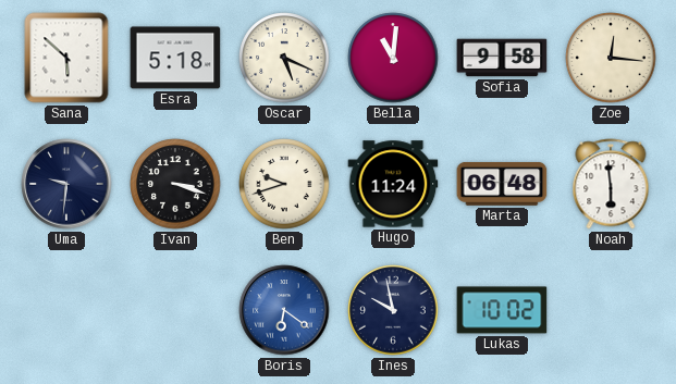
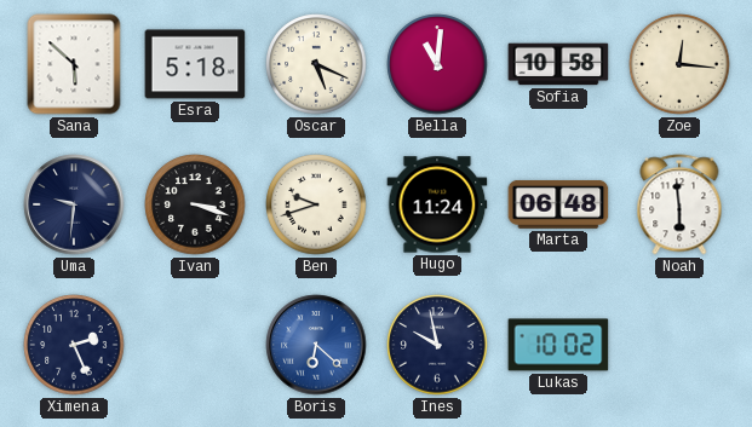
Sofia: 9:58 -> 10:58 (558, 64)
Ximena: none -> 2:26 (74, 345)
Boris: 6:21 -> 6:22 (316, 345)
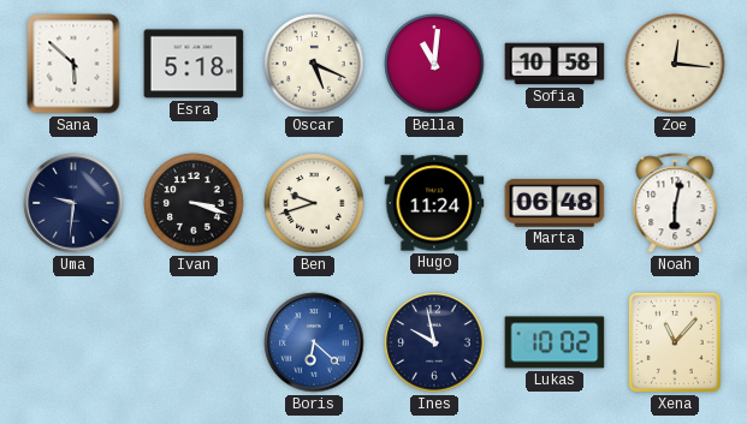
Noah: 5:59 -> 6:02 (675, 203)
Ximena: 2:26 -> none (74, 345)
Xena: none -> 11:07 (675, 342)
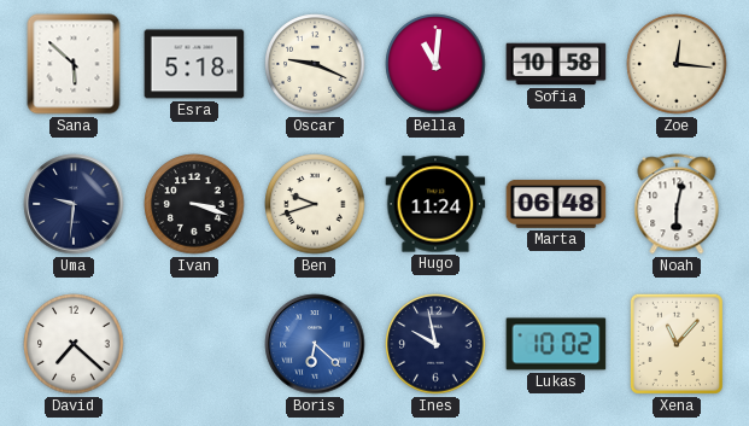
Oscar: 5:19 -> 9:19 (315, 64)
David: none -> 7:22 (74, 344)
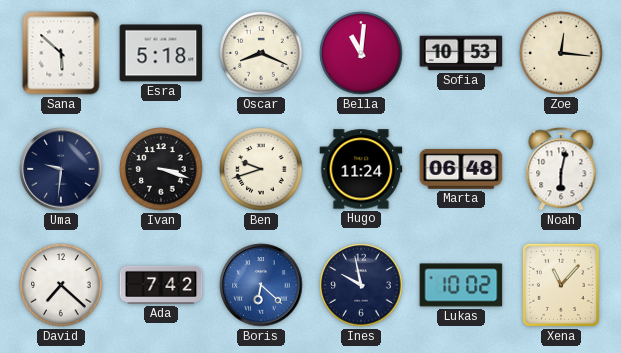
Oscar: 9:19 -> 8:19 (261, 53)
Sofia: 10:58 -> 10:53 (461, 53)
Ada: none -> 7:42 (161, 285)
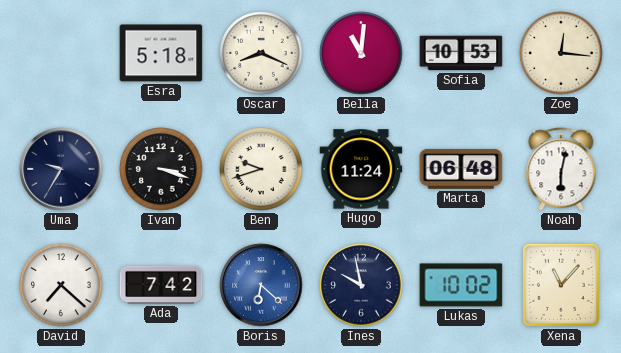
Sana: 5:52 -> none (61, 53)
Uma: 9:31 -> 9:35 (61, 169)
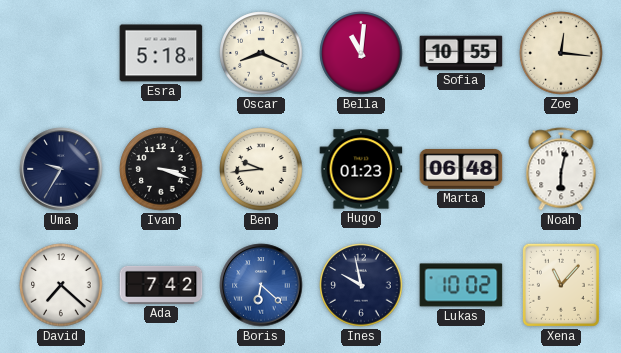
Sofia: 10:53 -> 10:55 (461, 53)
Ben: 9:42 -> 9:44 (261, 169)
Hugo: 11:24 -> 01:23 (361, 169)
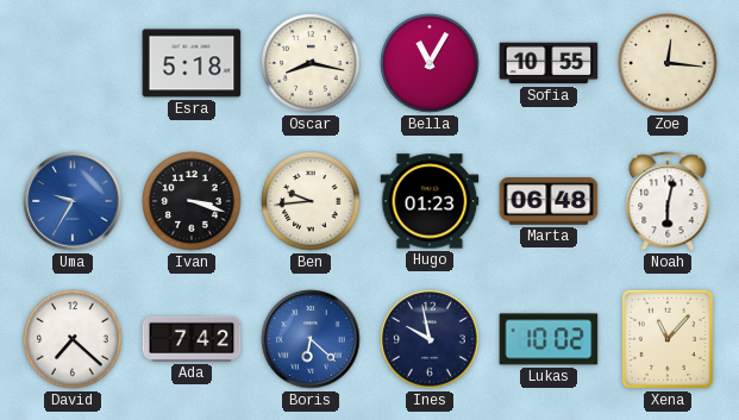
Oscar: 8:19 -> 8:17 (311, 63)
Bella: 11:01 -> 11:05 (430, 63)
Uma dial: navy -> blue (73, 201)
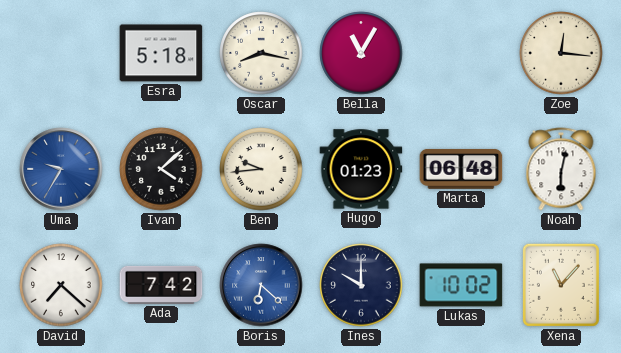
Sofia: 10:55 -> none (549, 63)
Ivan: 3:18 -> 4:08 (161, 169)
Ines: 9:58 -> 10:00 (361, 285)
